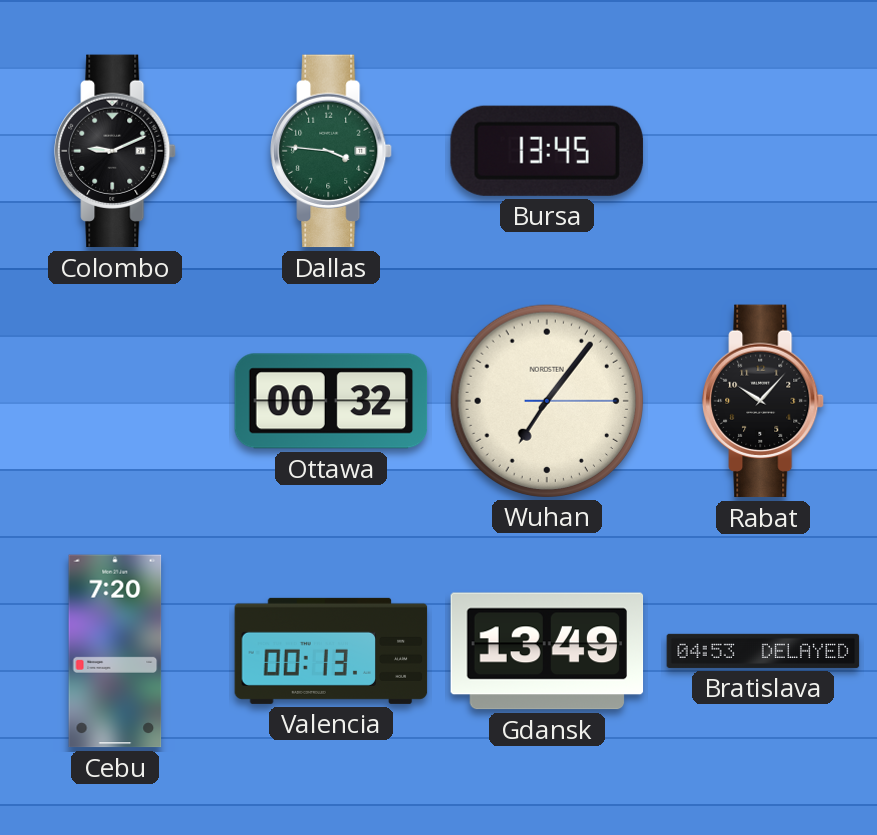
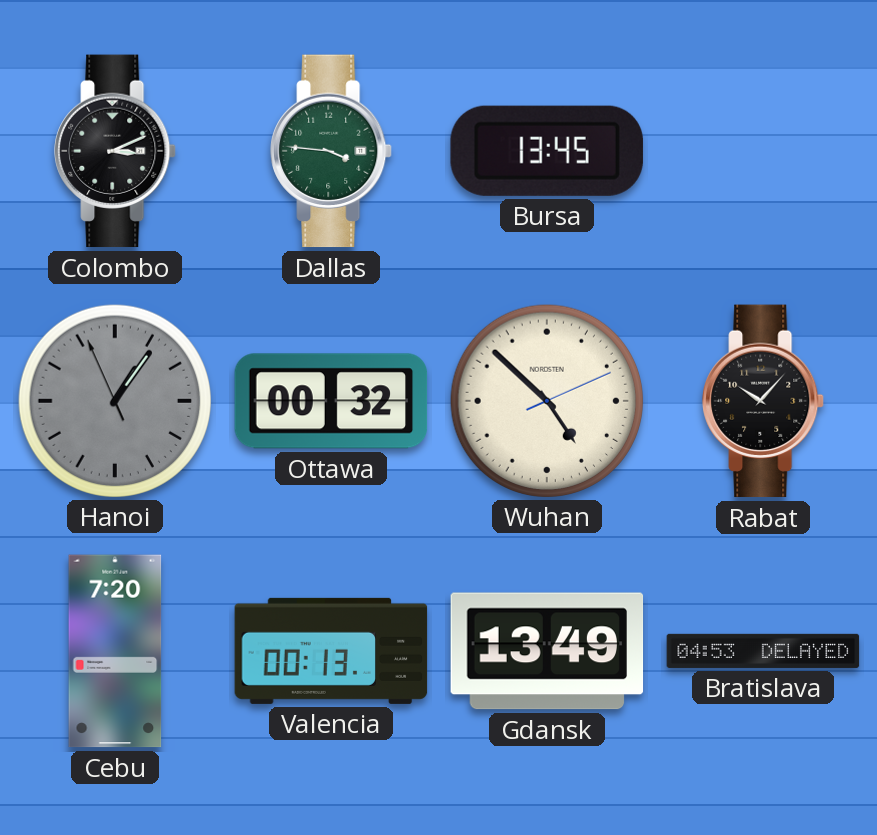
Colombo: 9:11 -> 3:11 (115, 151)
Hanoi: none -> 1:05 (114, 400)
Wuhan: 7:06 -> 4:52 (546, 400)
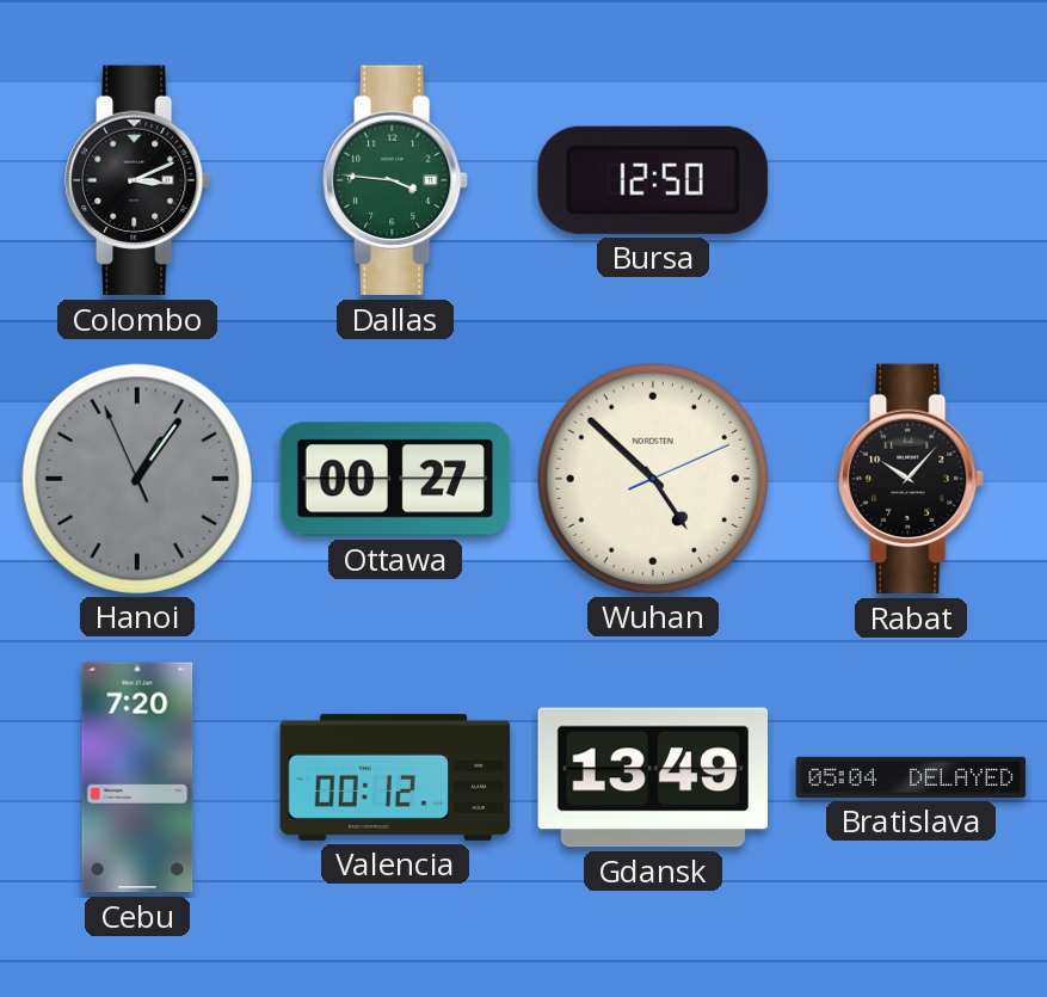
Bursa: 13:45 -> 12:50 (653, 180)
Ottawa: 00:32 -> 00:27 (395, 479)
Valencia: 00:13 -> 00:12 (395, 777)
Bratislava: 04:53 -> 05:04 (911, 777)
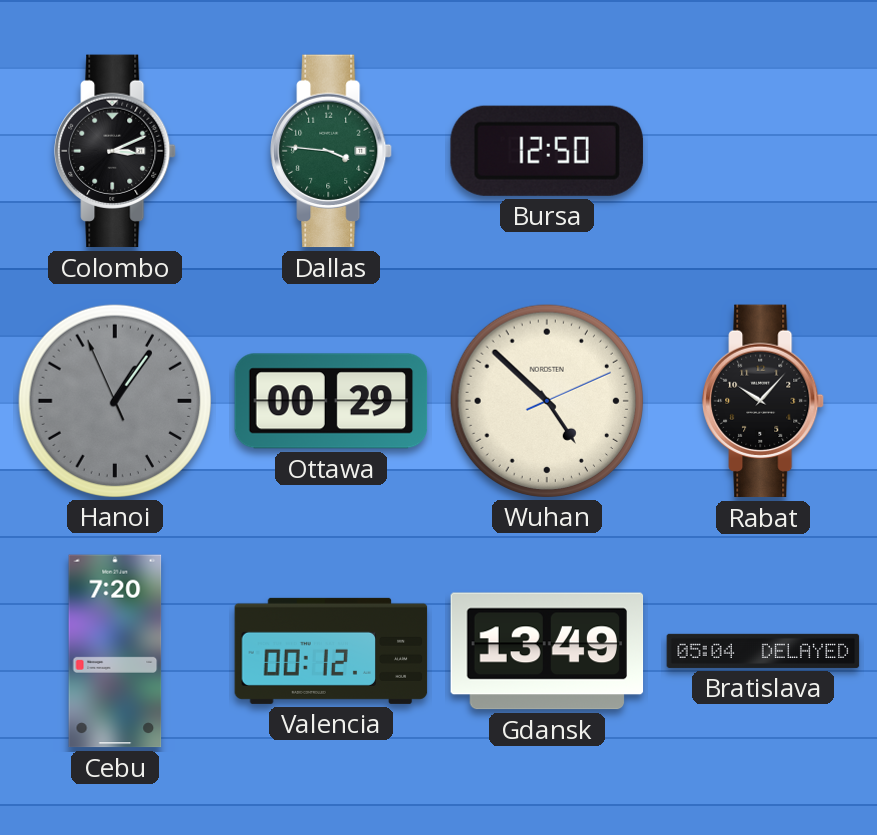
Ottawa: 00:27 -> 00:29 (331, 401)
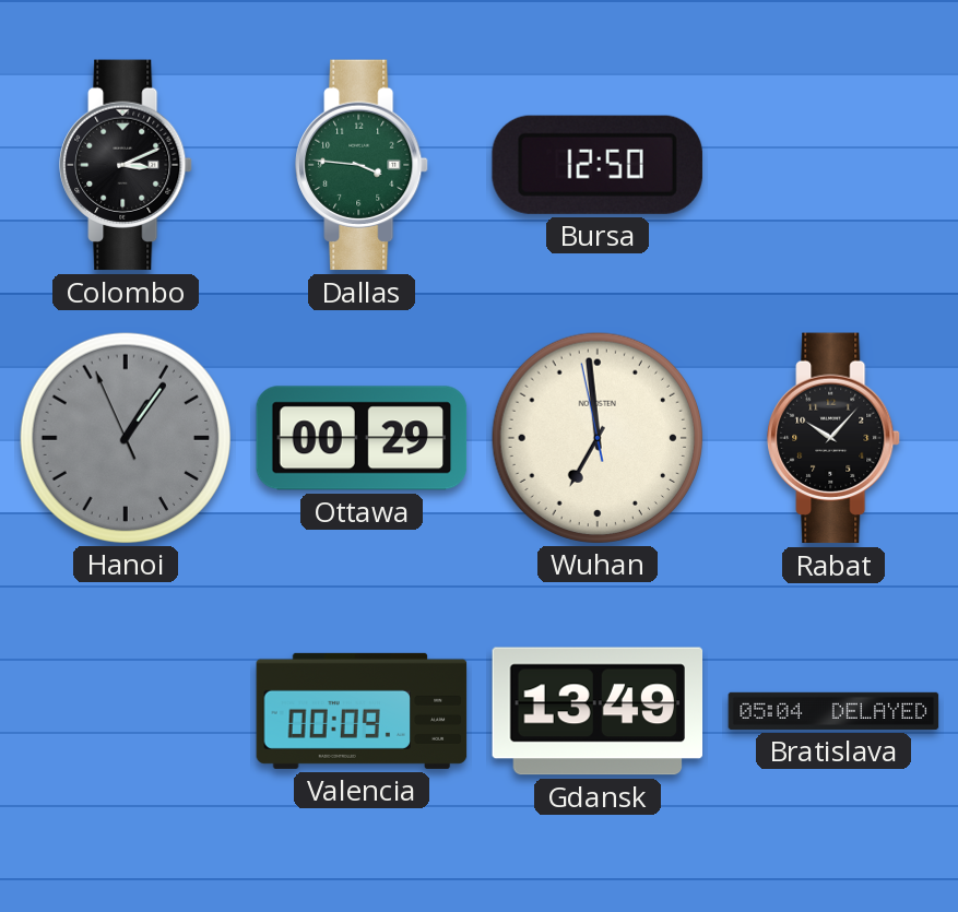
Wuhan: 4:52 -> 6:58 (596, 437)
Cebu: 7:20 -> none (115, 651)
Valencia: 00:12 -> 00:09 (362, 711)
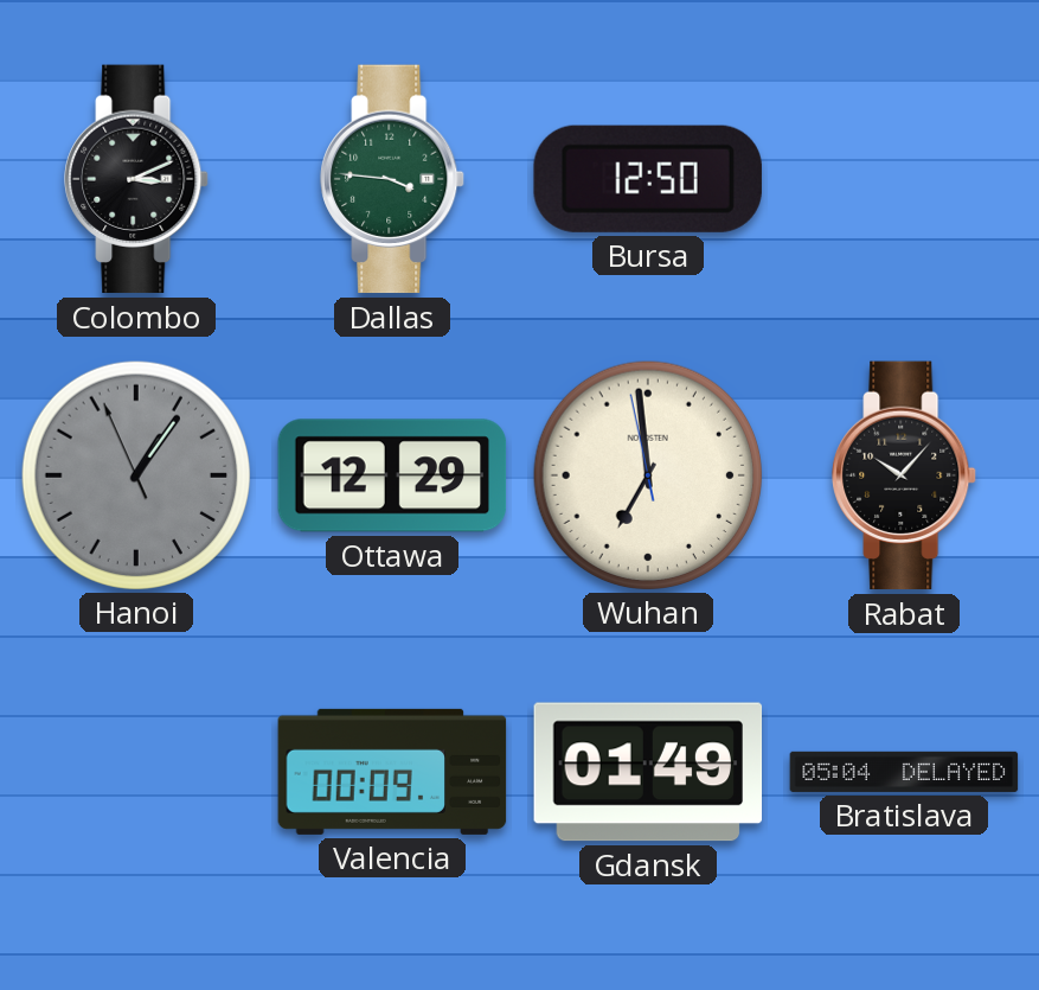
Ottawa: 00:29 -> 12:29 (392, 475)
Gdansk: 13:49 -> 01:49 (648, 772)
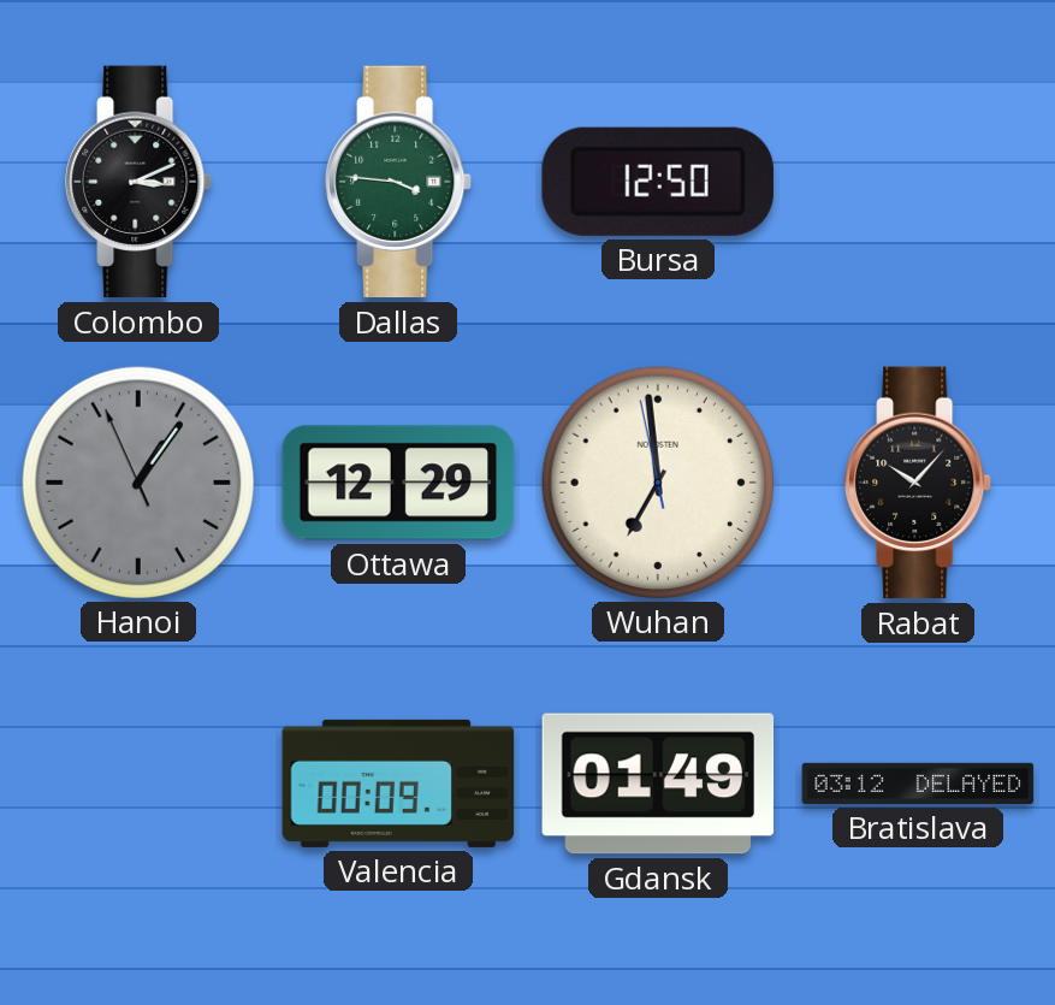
Bratislava: 05:04 -> 03:12 (918, 784)
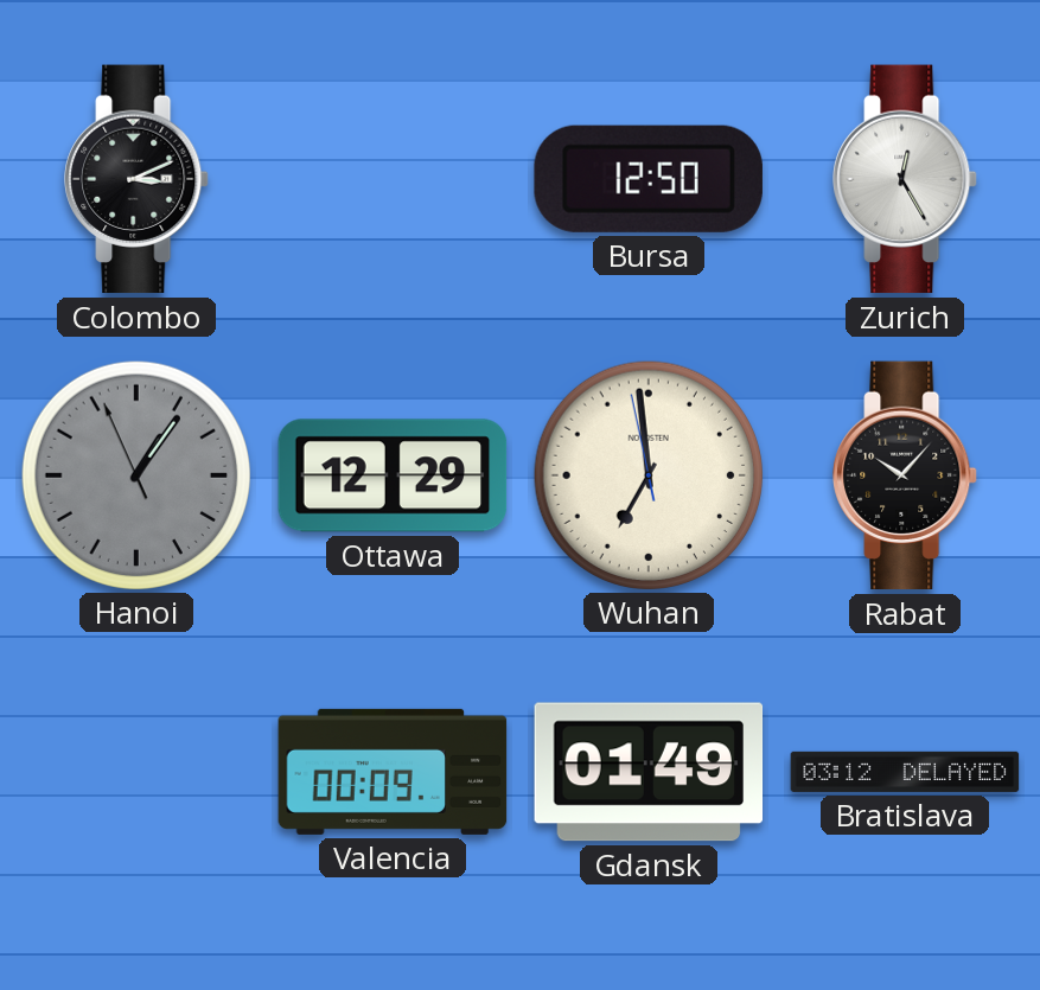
Dallas: 3:46 -> none (398, 182)
Zurich: none -> 12:25 (905, 179)
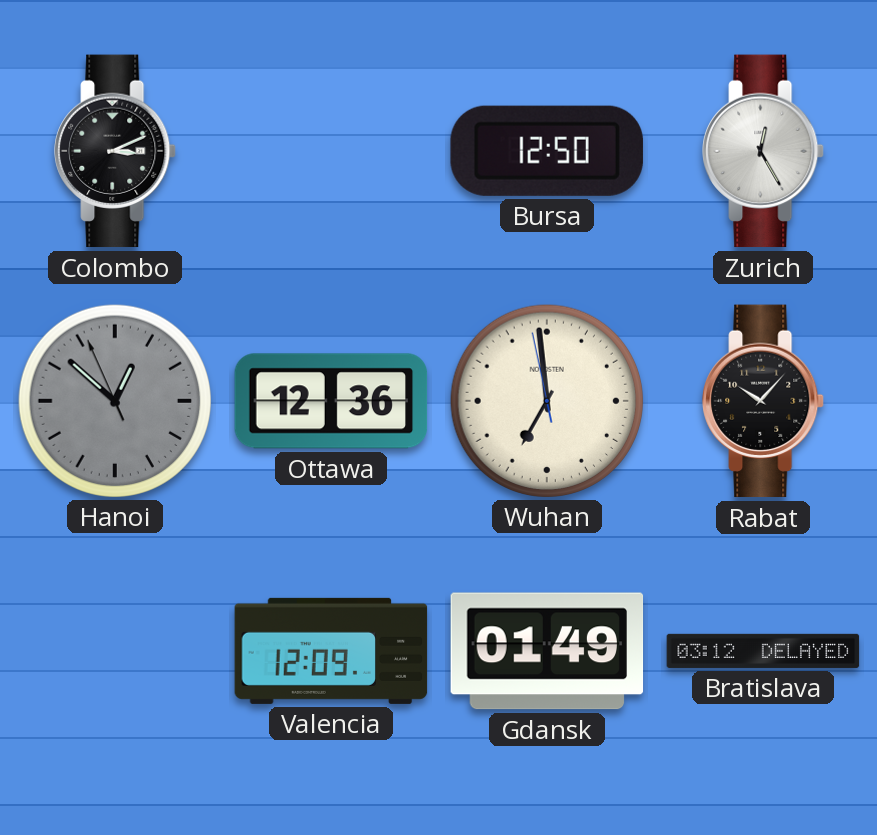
Hanoi: 1:05 -> 12:51 (114, 400)
Ottawa: 12:29 -> 12:36 (331, 401)
Valencia: 00:09 -> 12:09 (331, 651)
